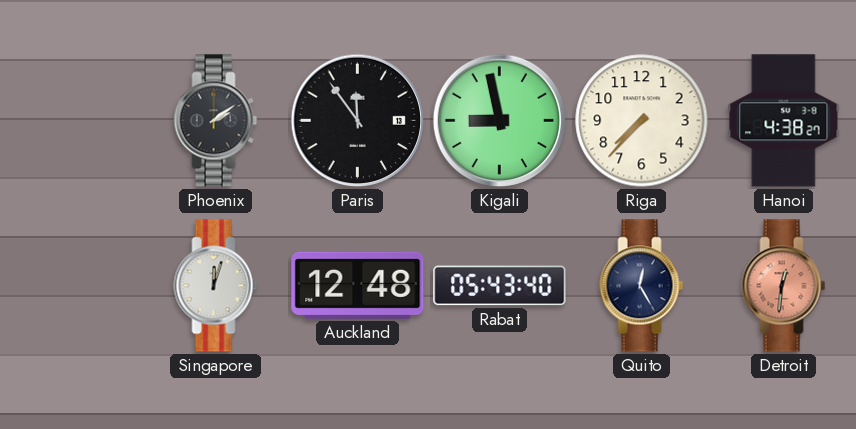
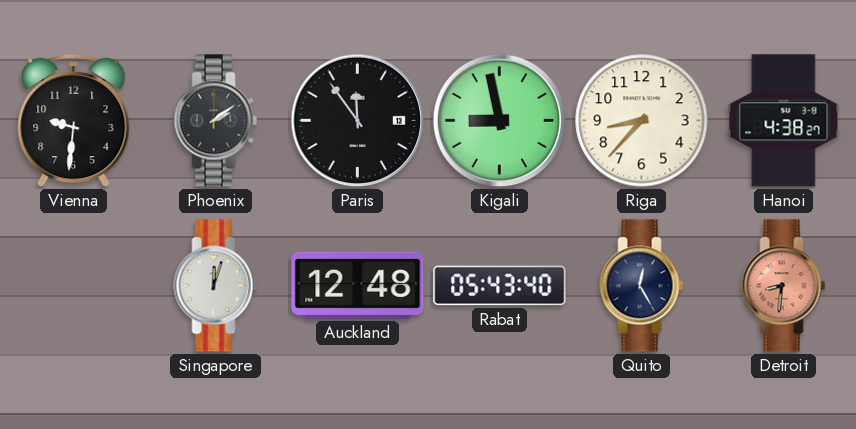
Vienna: none -> 9:31 (74, 121)
Riga: 7:37 -> 8:37 (642, 121)
Detroit: 12:31 -> 8:31 (784, 286)
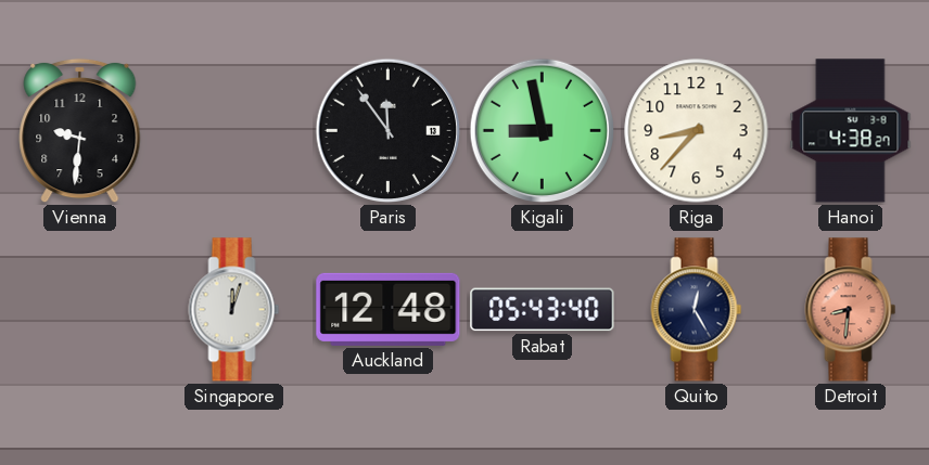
Phoenix: 2:09 -> none (216, 121)
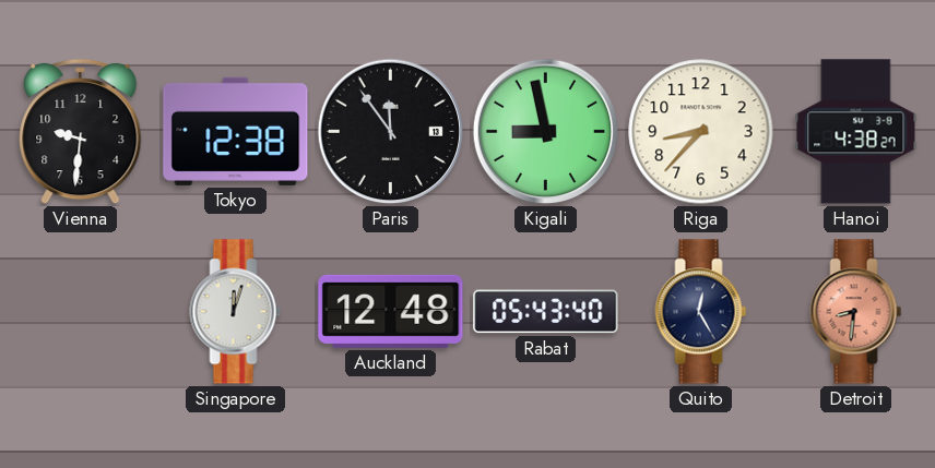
Tokyo: none -> 12:38 (236, 131)
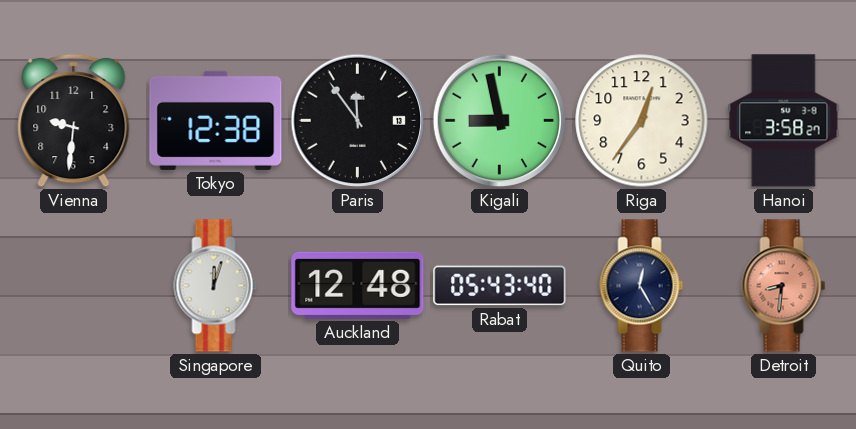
Riga: 8:37 -> 12:36 (642, 121)
Hanoi: 4:38 -> 3:58 (784, 121)
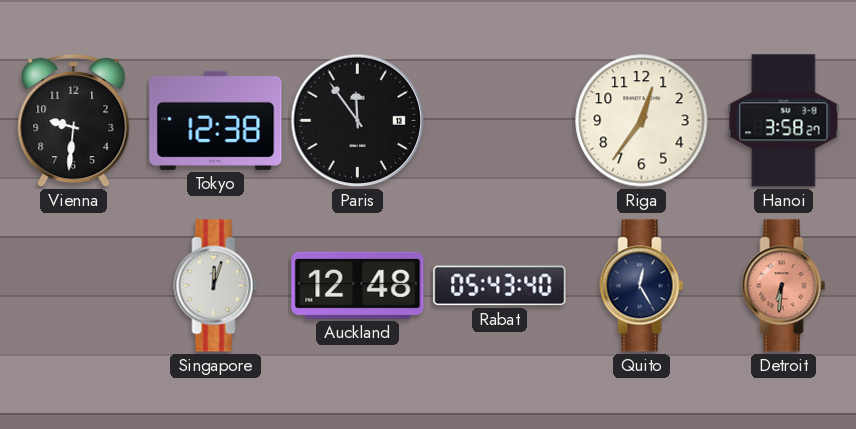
Kigali: 8:58 -> none (500, 121)
Detroit: 8:31 -> 6:31 (784, 286)
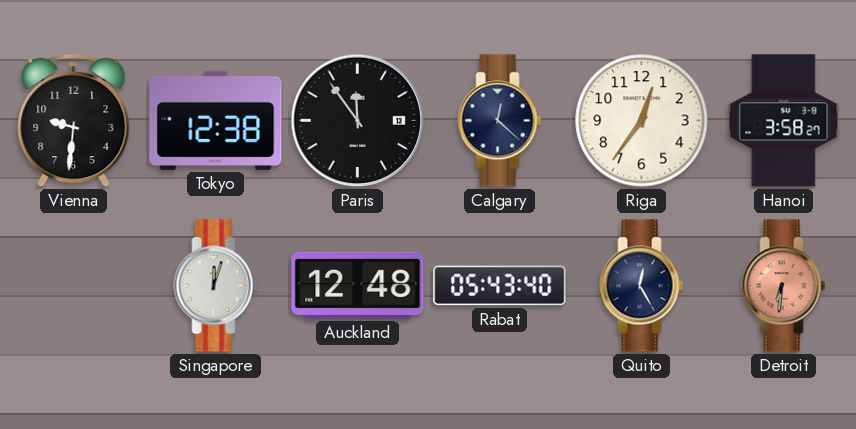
Calgary: none -> 12:22 (500, 121)
